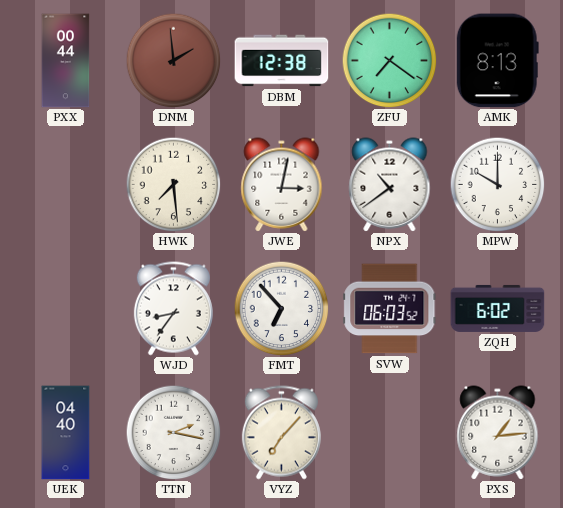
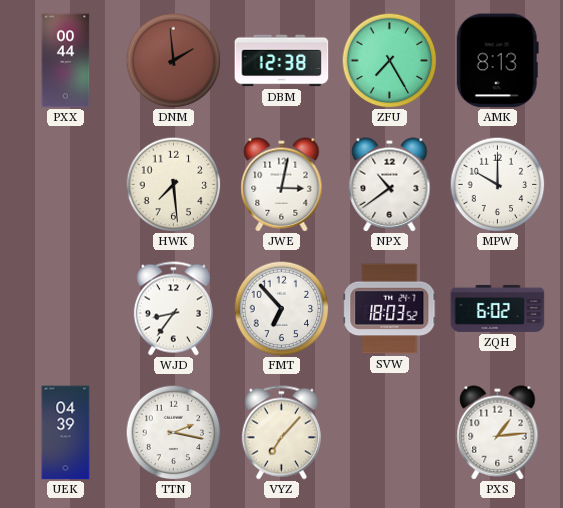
ZFU: 7:21 -> 7:25 (389, 60)
SVW: 06:03 -> 18:03 (390, 309)
UEK: 04:40 -> 04:39 (66, 433)
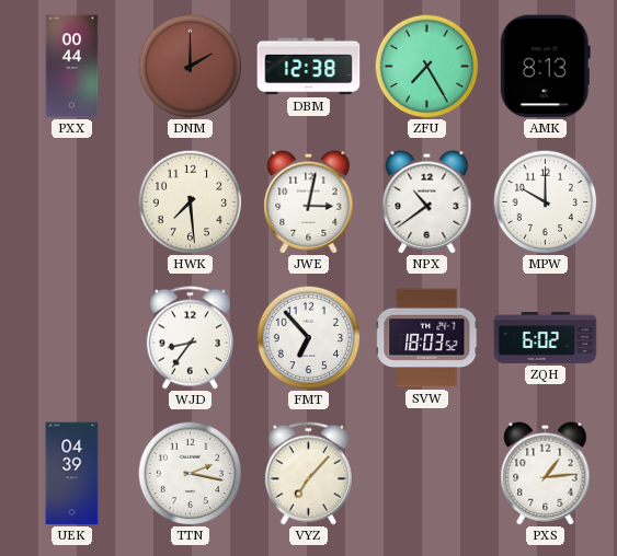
DNM: 1:59 -> 2:00 (190, 66)
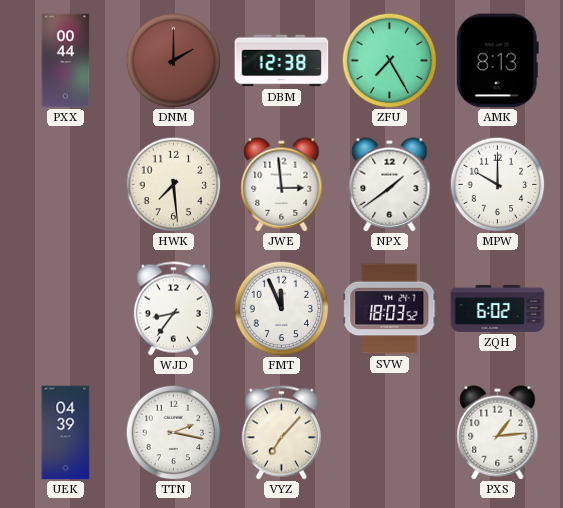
JWE: 3:02 -> 2:59 (282, 185)
NPX: 10:39 -> 1:39 (390, 185)
FMT: 6:53 -> 11:56 (281, 308)
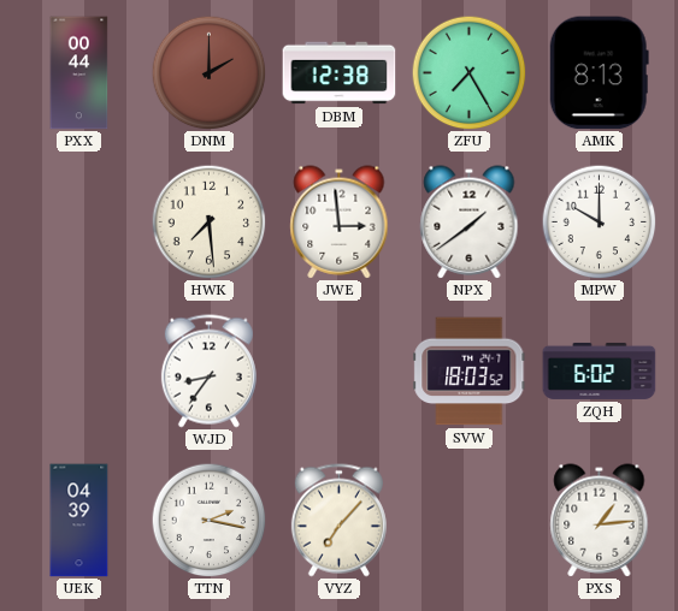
FMT: 11:56 -> none (281, 308)
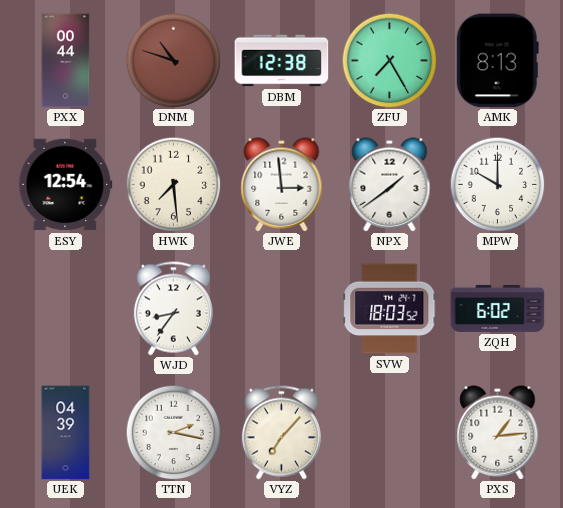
DNM: 2:00 -> 10:48 (173, 60)
ESY: none -> 12:54 (66, 185)
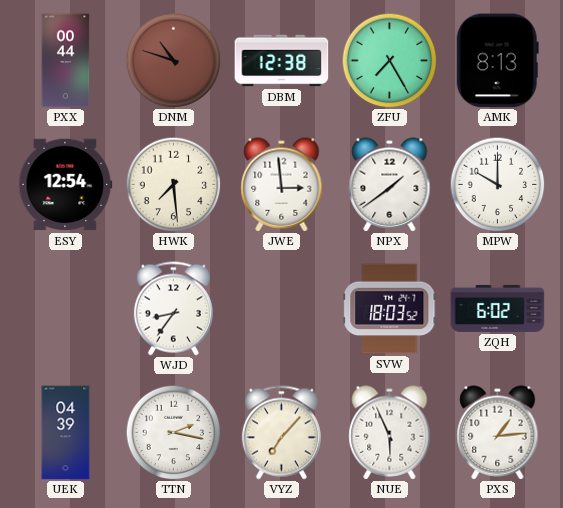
NUE: none -> 5:56 (390, 433)
